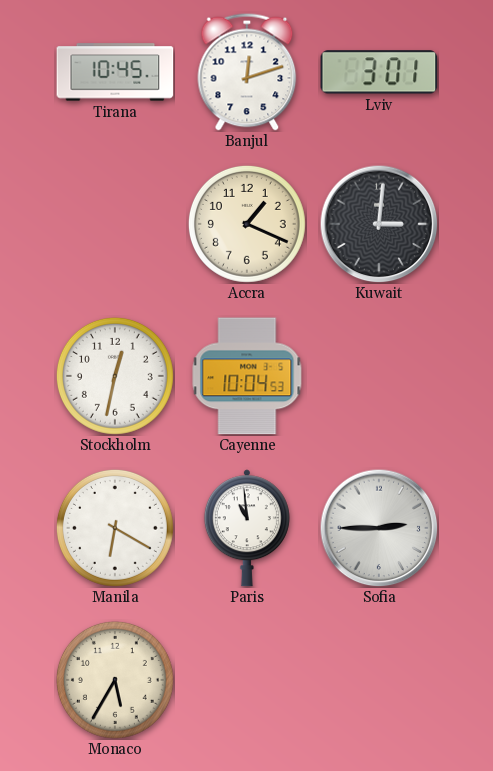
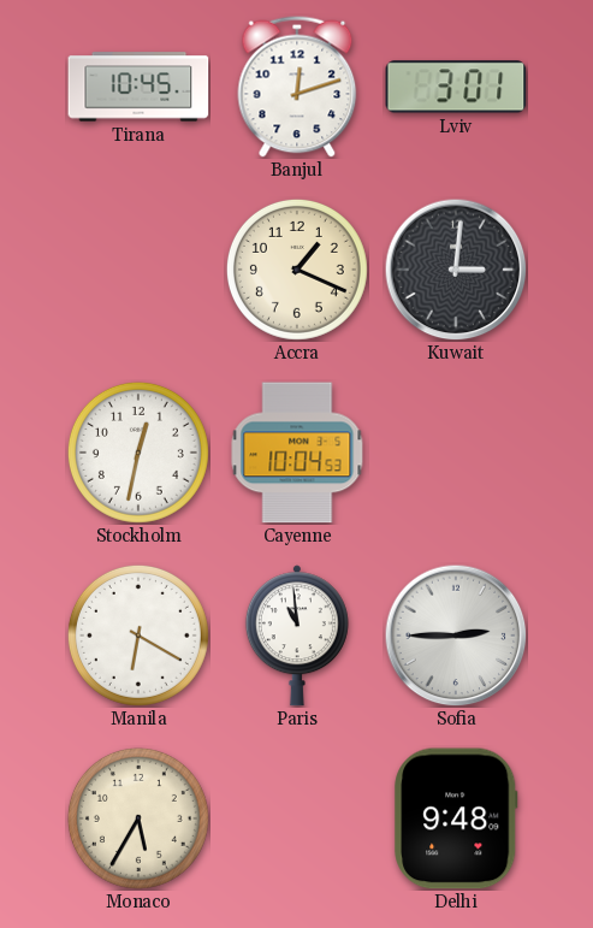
Delhi: none -> 9:48 (456, 818)
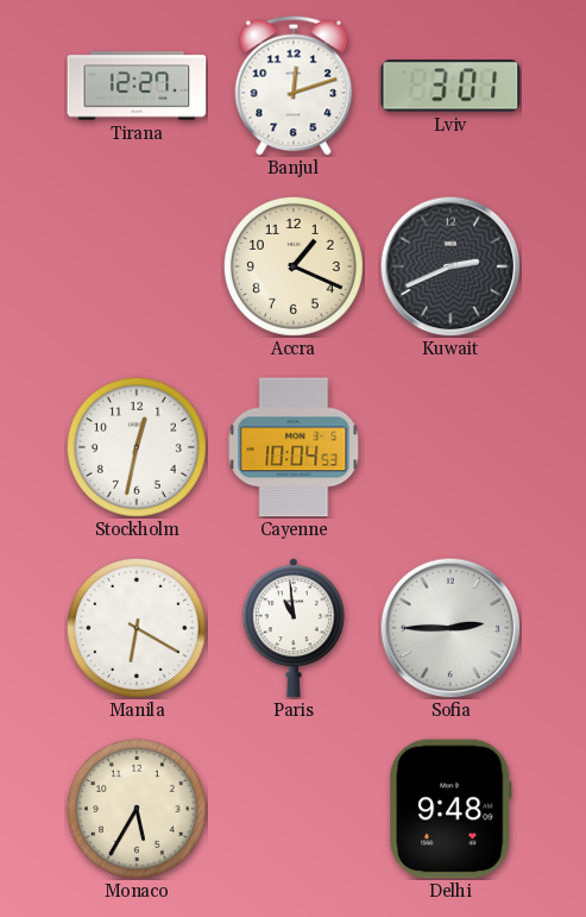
Tirana: 10:45 -> 12:27 (137, 86)
Kuwait: 3:01 -> 2:41 (450, 266)
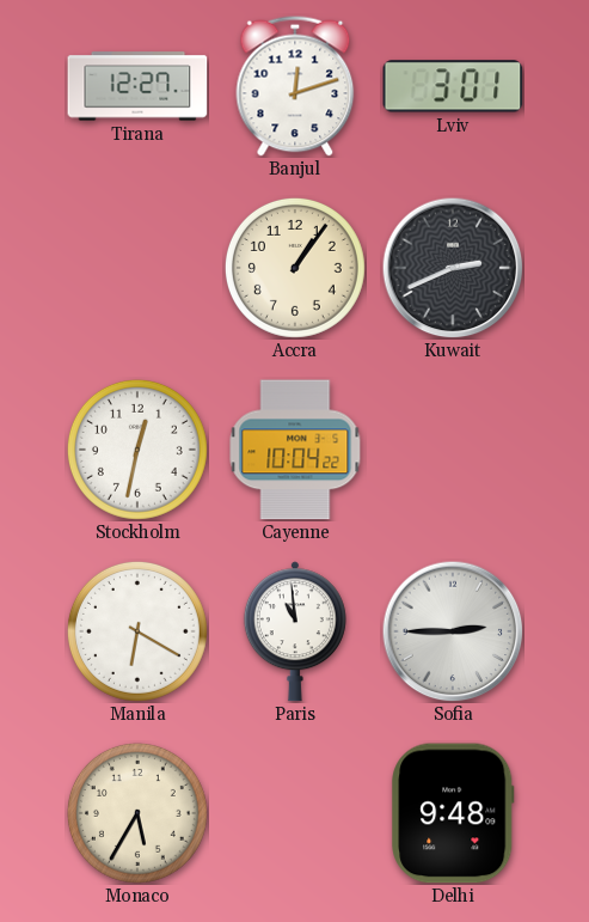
Accra: 1:19 -> 1:06 (295, 268)
Cayenne: 10:04:53 -> 10:04:22 (295, 450)
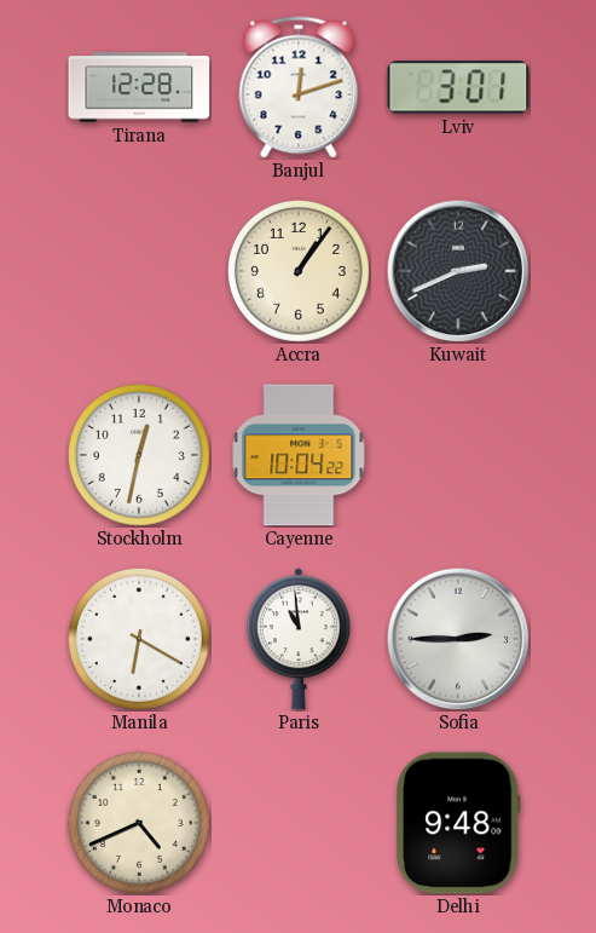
Tirana: 12:27 -> 12:28 (139, 87)
Monaco: 5:35 -> 4:41 (139, 823)
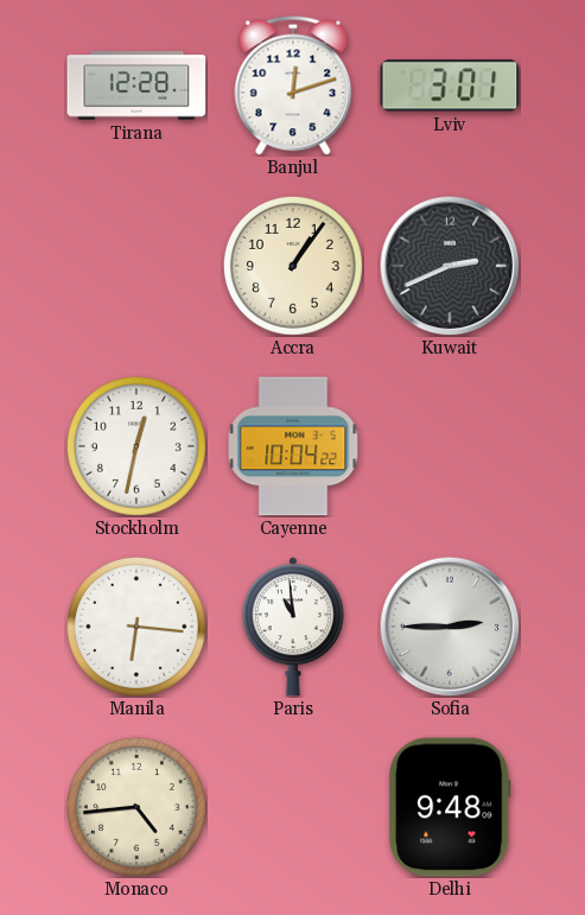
Manila: 6:20 -> 6:16 (136, 627)
Monaco: 4:41 -> 4:44 (136, 807)
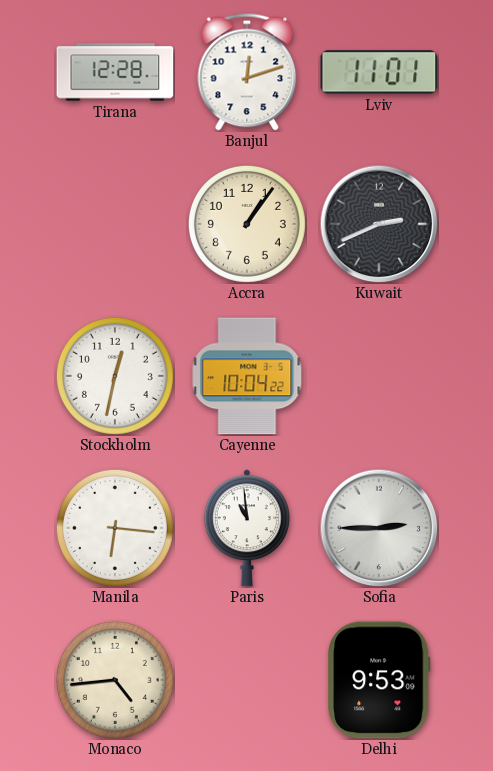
Lviv: 3:01 -> 11:01 (379, 72)
Delhi: 9:48 -> 9:53 (379, 680)
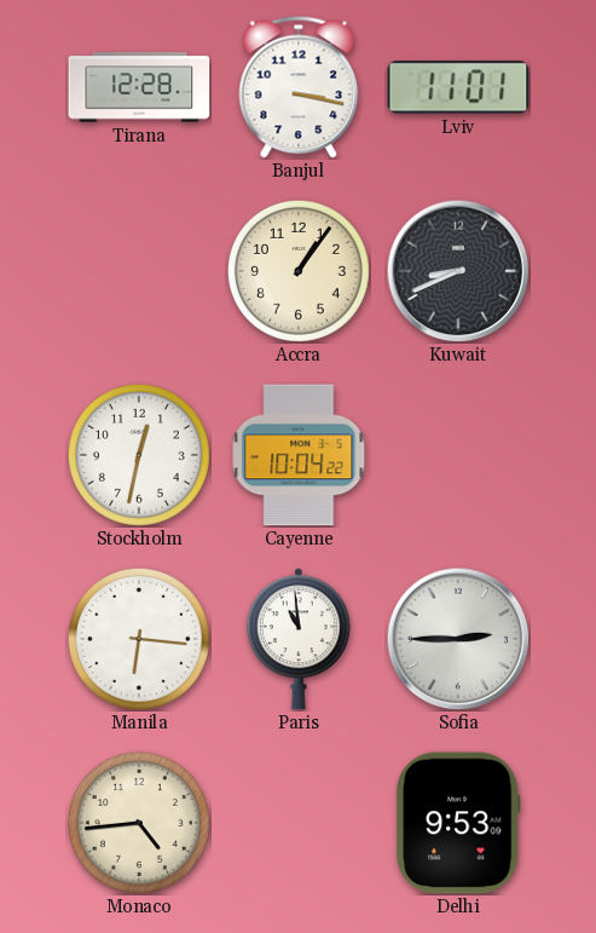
Banjul: 12:12 -> 3:17 (299, 87)
Kuwait: 2:41 -> 8:41 (458, 271)
